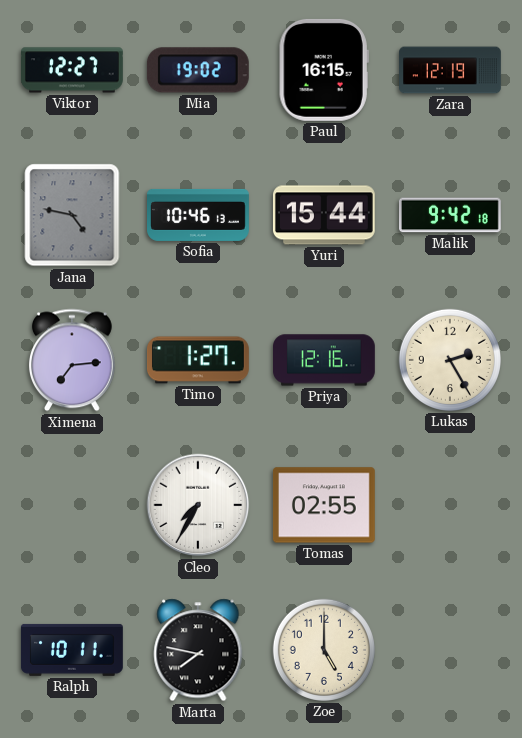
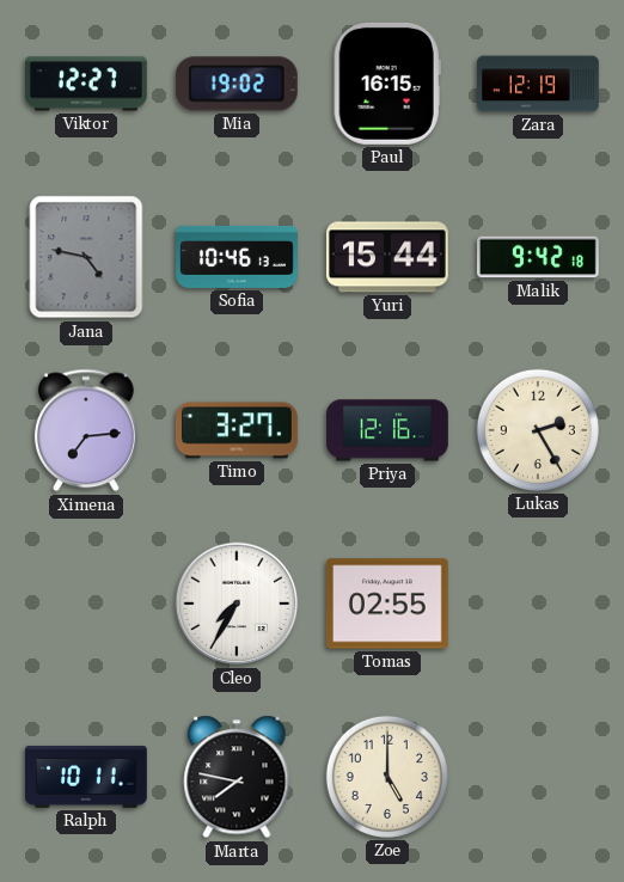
Timo: 1:27 -> 3:27 (238, 430)
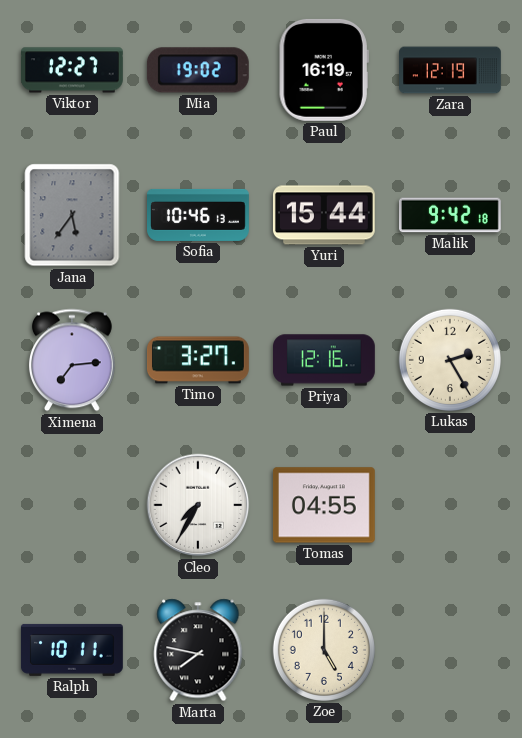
Paul: 16:15 -> 16:19 (324, 70)
Jana: 4:47 -> 5:36 (72, 215)
Tomas: 02:55 -> 04:55 (324, 505)
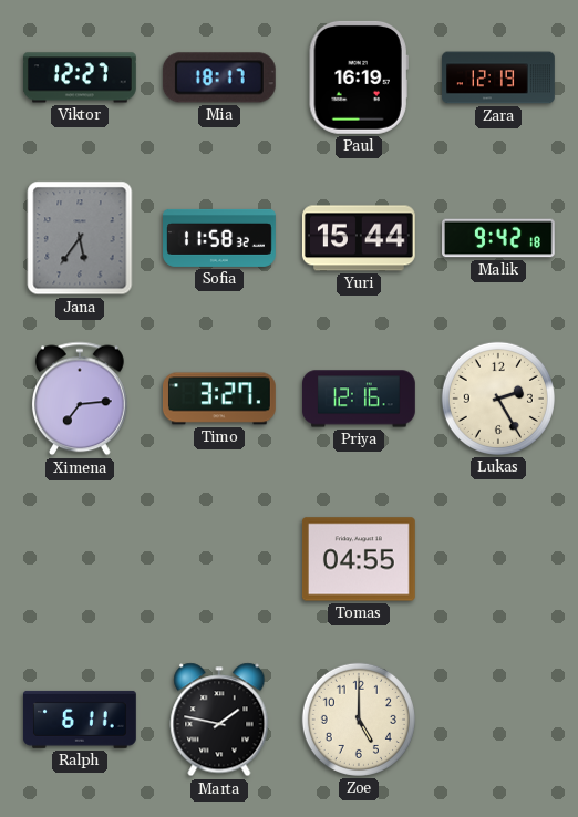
Mia: 19:02 -> 18:17 (219, 77)
Sofia: 10:46 -> 11:58 (220, 238)
Cleo: 7:35 -> none (198, 505)
Ralph: 10:11 -> 6:11 (80, 720)
Marta: 7:47 -> 1:47 (219, 720)
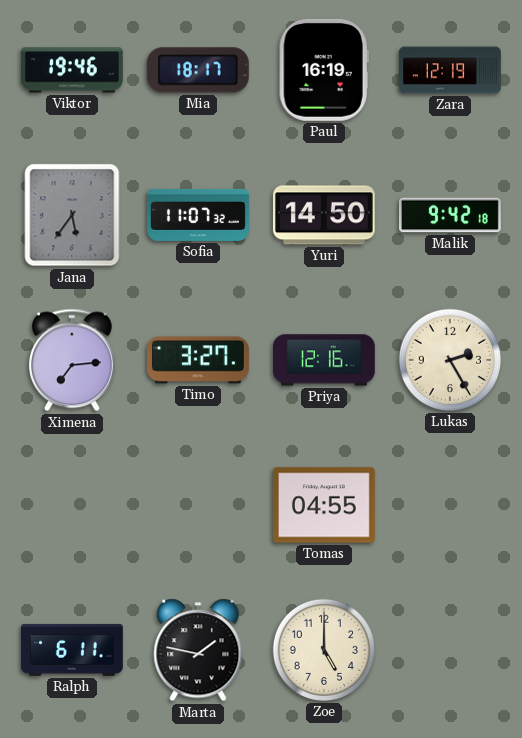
Viktor: 12:27 -> 19:46 (73, 70)
Sofia: 11:58 -> 11:07 (199, 215)
Yuri: 15:44 -> 14:50 (324, 215)
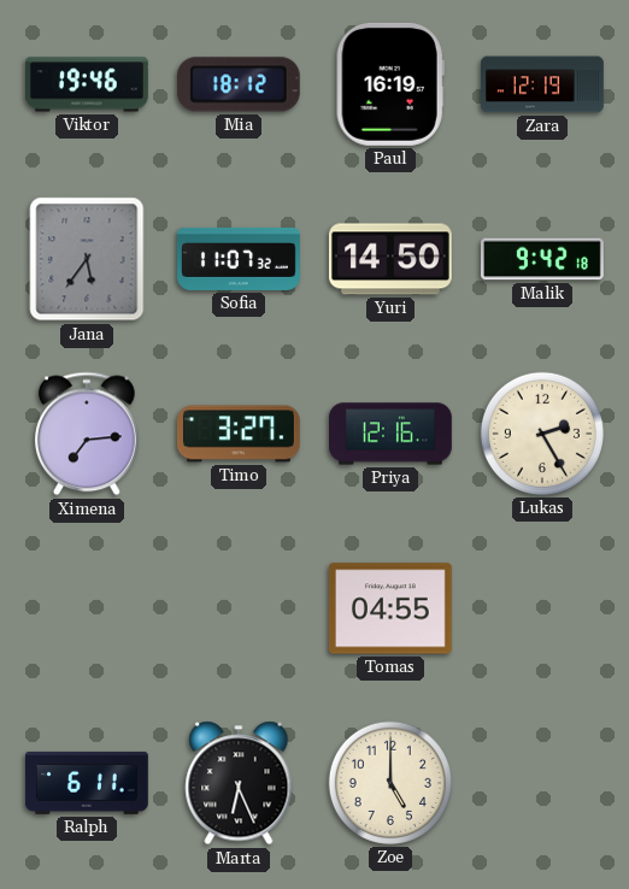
Mia: 18:17 -> 18:12 (239, 84)
Marta: 1:47 -> 6:26 (239, 783)
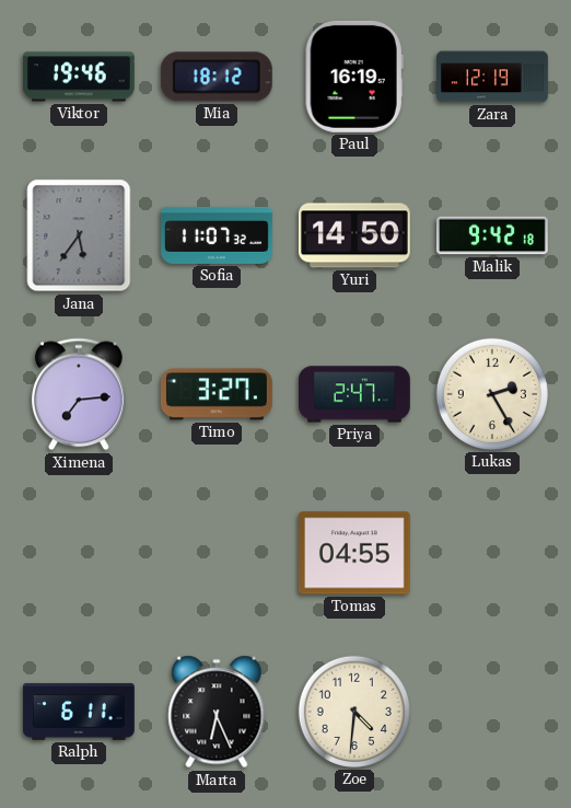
Priya: 12:16 -> 2:47 (356, 394)
Zoe: 5:00 -> 4:31 (354, 712)
